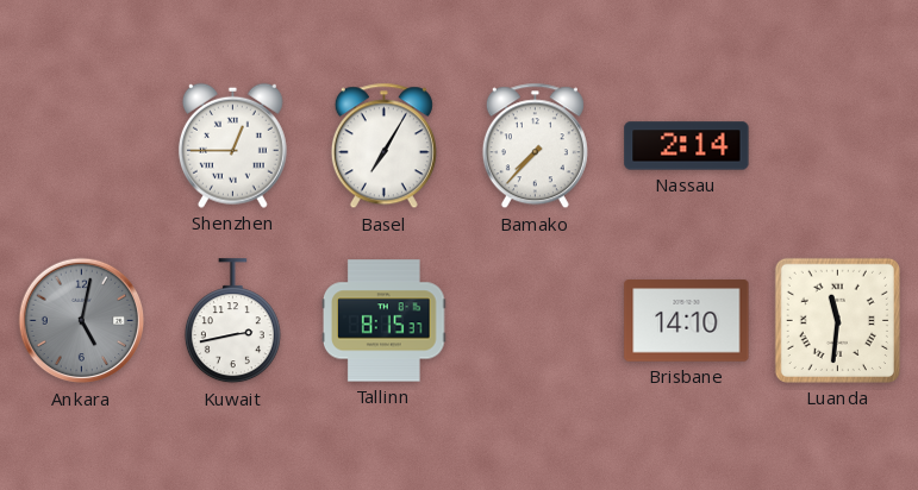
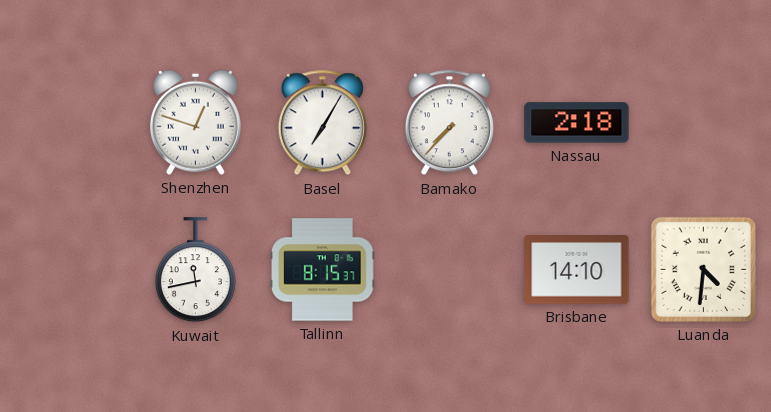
Shenzhen: 12:45 -> 12:48 (195, 122)
Nassau: 2:14 -> 2:18 (577, 123)
Ankara: 5:02 -> none (82, 321)
Kuwait: 2:43 -> 11:43 (195, 270)
Luanda: 11:31 -> 4:31 (703, 269)
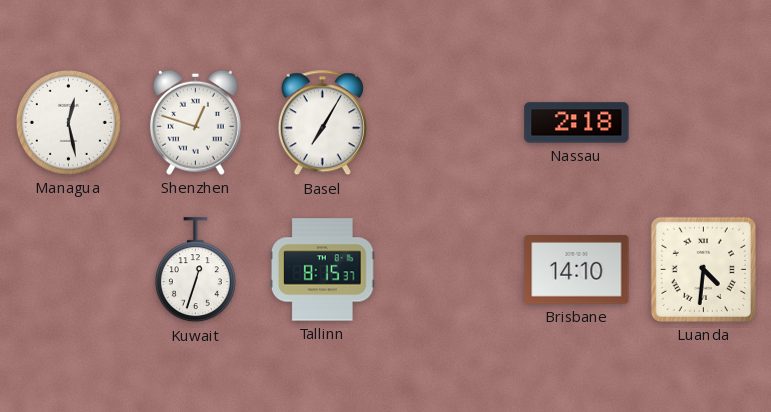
Managua: none -> 12:28 (68, 122)
Bamako: 7:37 -> none (449, 123)
Kuwait: 11:43 -> 12:33 (195, 270)
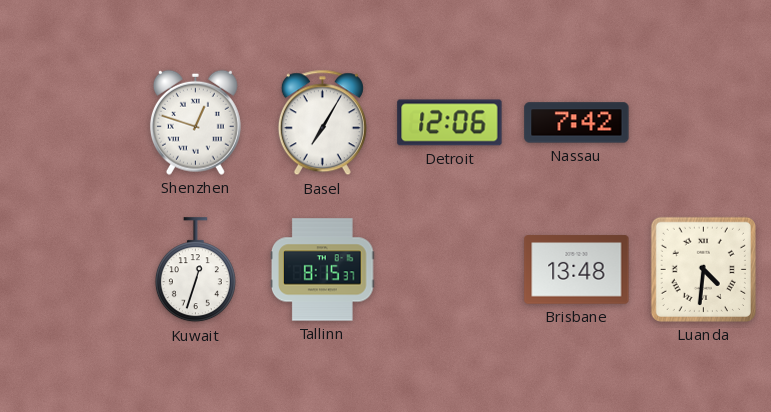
Managua: 12:28 -> none (68, 122)
Detroit: none -> 12:06 (450, 123)
Nassau: 2:18 -> 7:42 (577, 123)
Brisbane: 14:10 -> 13:48 (577, 270)
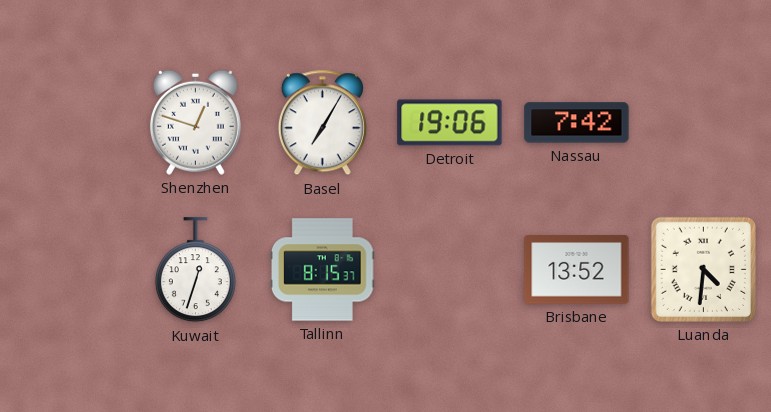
Detroit: 12:06 -> 19:06 (450, 123)
Brisbane: 13:48 -> 13:52 (577, 270)
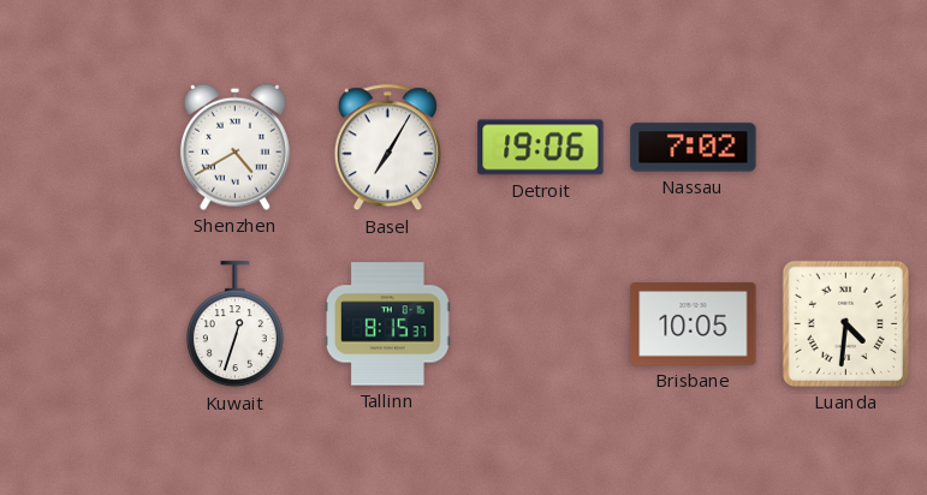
Shenzhen: 12:48 -> 4:40 (234, 147)
Nassau: 7:42 -> 7:02 (694, 148)
Brisbane: 13:52 -> 10:05 (694, 324)
